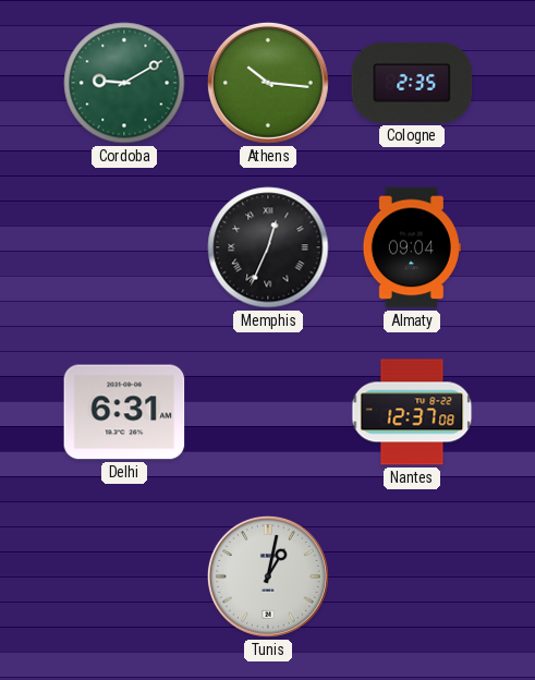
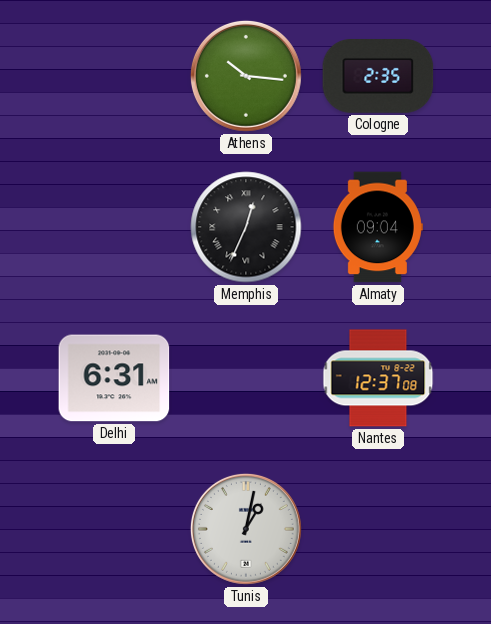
Cordoba: 9:10 -> none (124, 83)
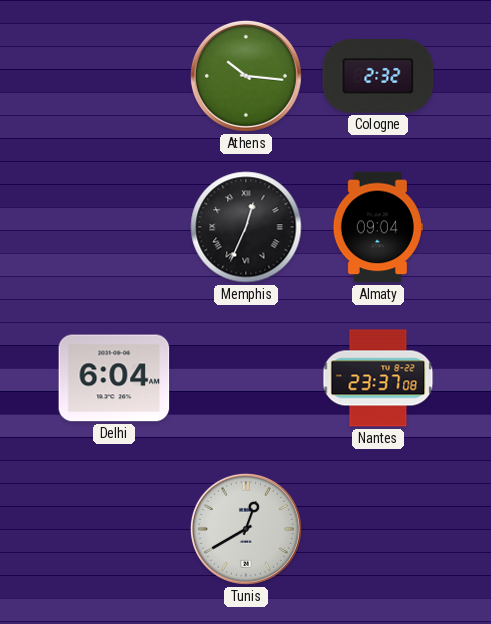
Cologne: 2:35 -> 2:32 (378, 77)
Delhi: 6:31 -> 6:04 (114, 378)
Nantes: 12:37 -> 23:37 (378, 378)
Tunis: 1:02 -> 12:40 (246, 529)
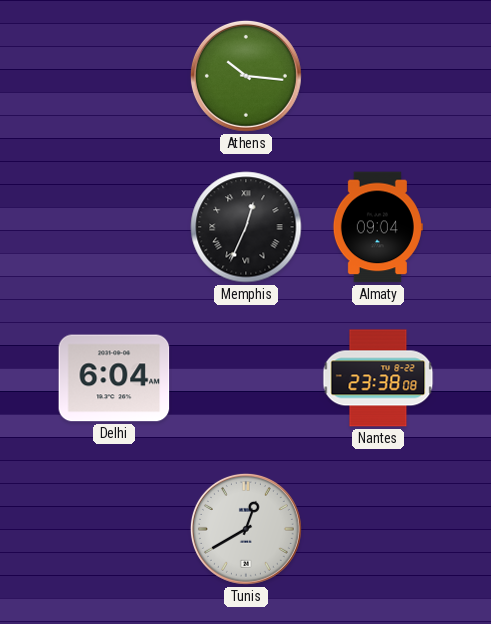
Cologne: 2:32 -> none (378, 77)
Nantes: 23:37 -> 23:38 (378, 378)
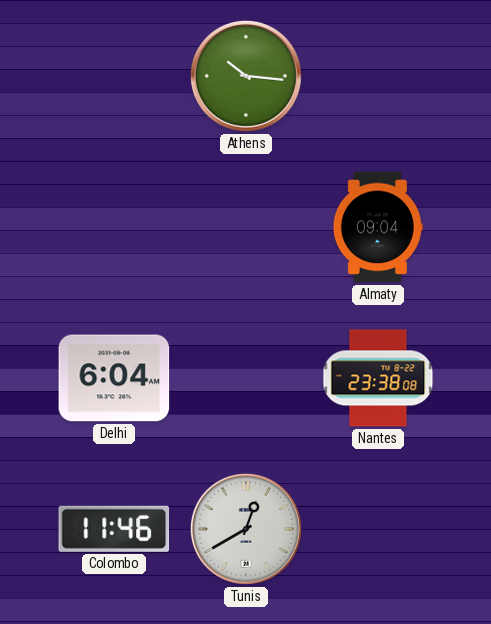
Memphis: 12:34 -> none (246, 227)
Colombo: none -> 11:46 (114, 529)
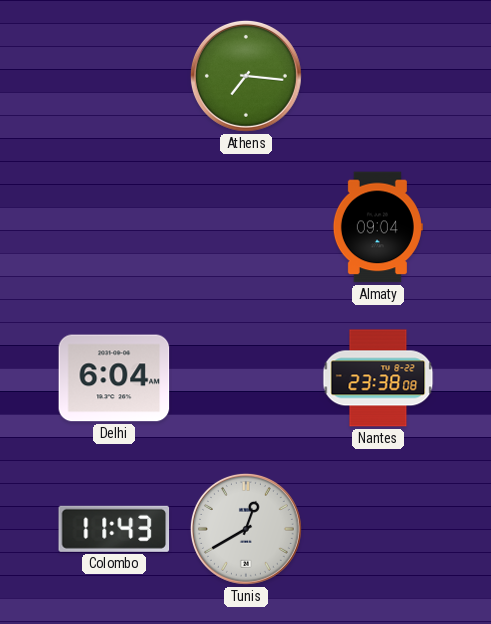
Athens: 10:16 -> 7:16 (246, 76)
Colombo: 11:46 -> 11:43 (114, 529)
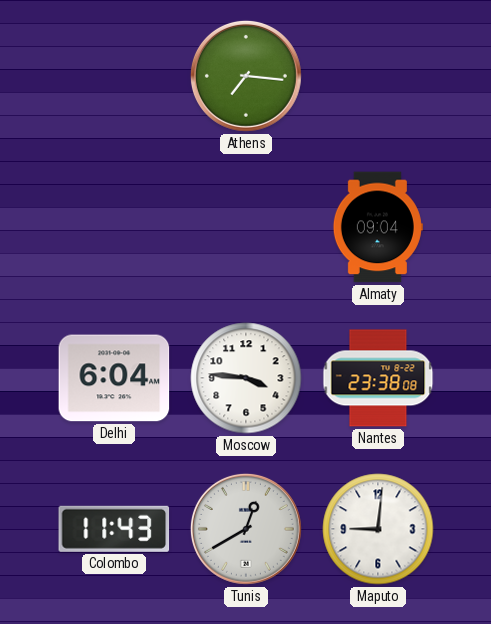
Moscow: none -> 3:46 (246, 378)
Maputo: none -> 9:01 (378, 529)
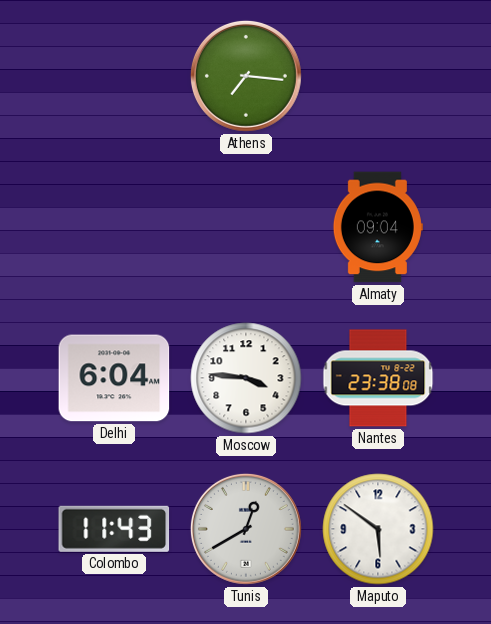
Maputo: 9:01 -> 5:51 (378, 529)
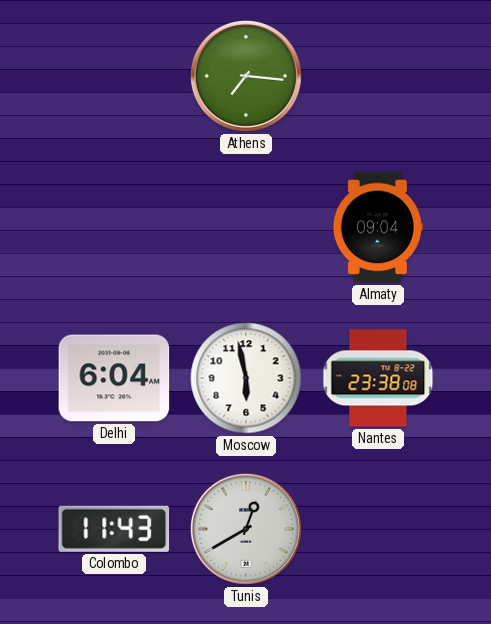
Moscow: 3:46 -> 5:58 (246, 378)
Maputo: 5:51 -> none (378, 529)
